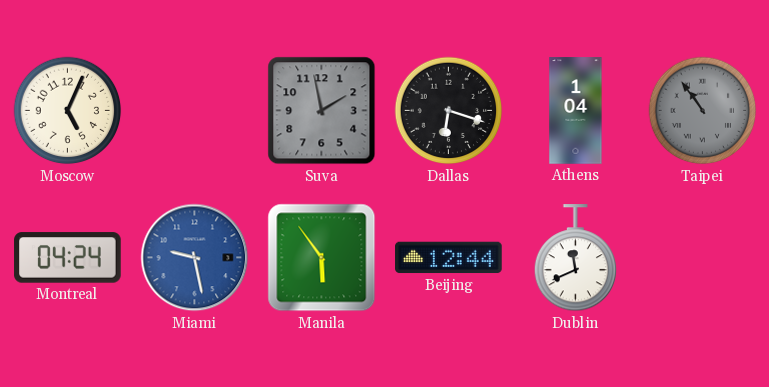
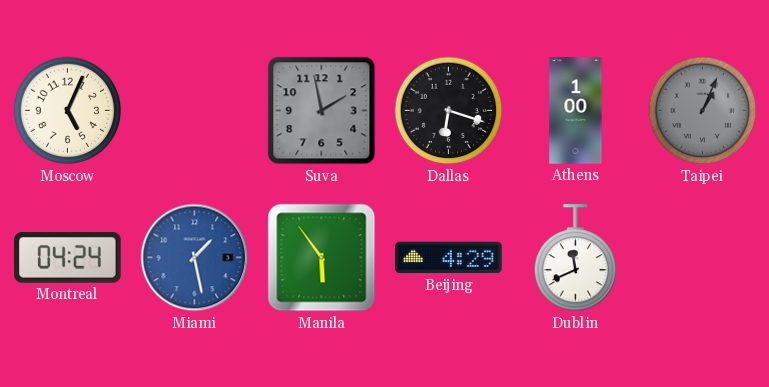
Athens: 1:04 -> 1:00 (576, 111)
Taipei: 10:54 -> 1:04 (703, 111)
Miami: 9:28 -> 1:28 (195, 258)
Beijing: 12:44 -> 4:29 (449, 258)
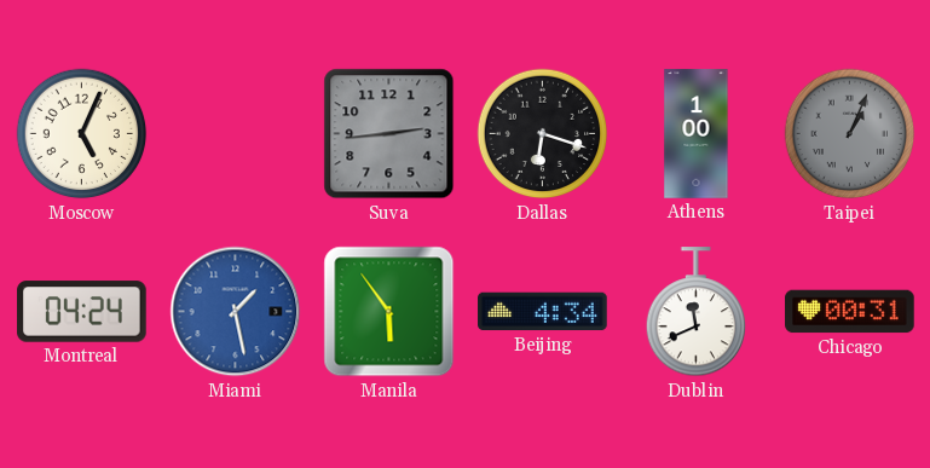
Suva: 1:58 -> 2:44 (389, 134)
Beijing: 4:29 -> 4:34 (543, 312)
Chicago: none -> 00:31 (850, 312)
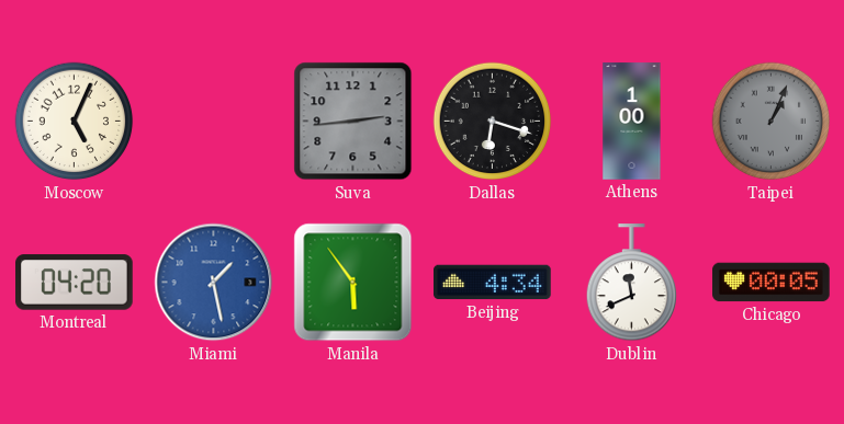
Montreal: 04:24 -> 04:20 (75, 283)
Chicago: 00:31 -> 00:05 (772, 283)
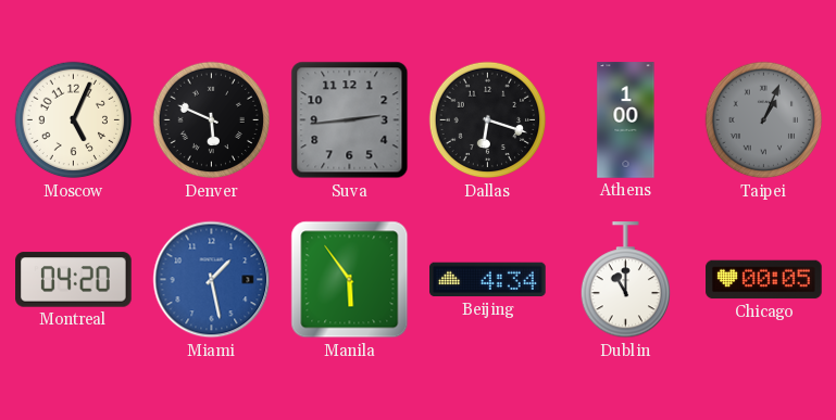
Denver: none -> 5:49 (212, 120)
Dublin: 11:41 -> 11:00 (625, 280)
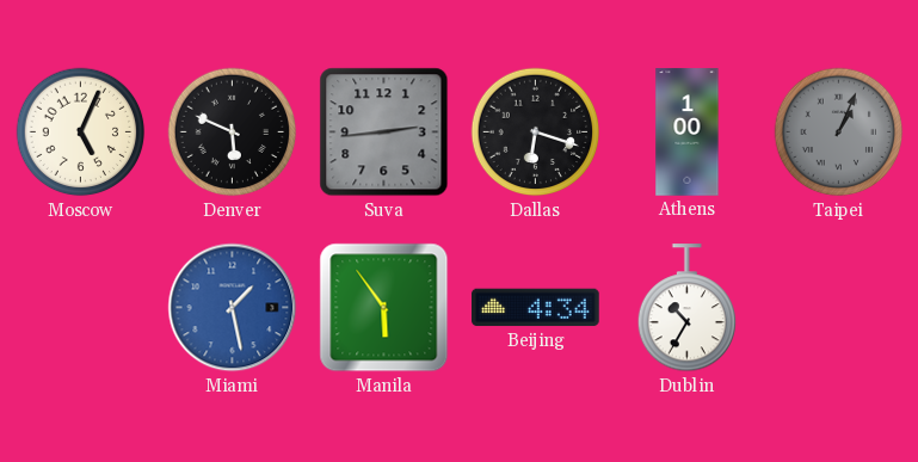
Montreal: 04:20 -> none (74, 280)
Dublin: 11:00 -> 10:35 (686, 308)
Chicago: 00:05 -> none (764, 280)
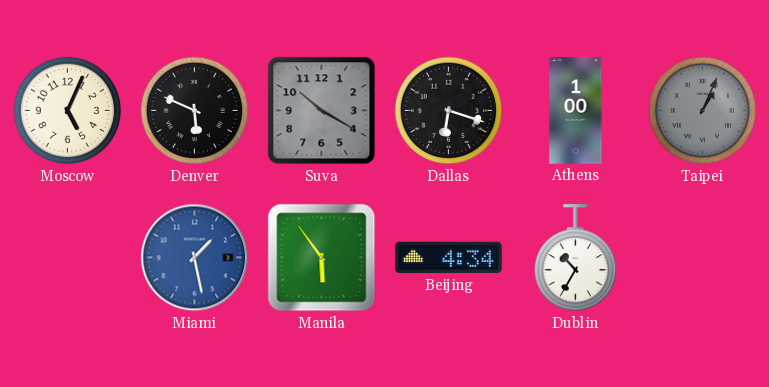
Suva: 2:44 -> 10:20 (322, 111)
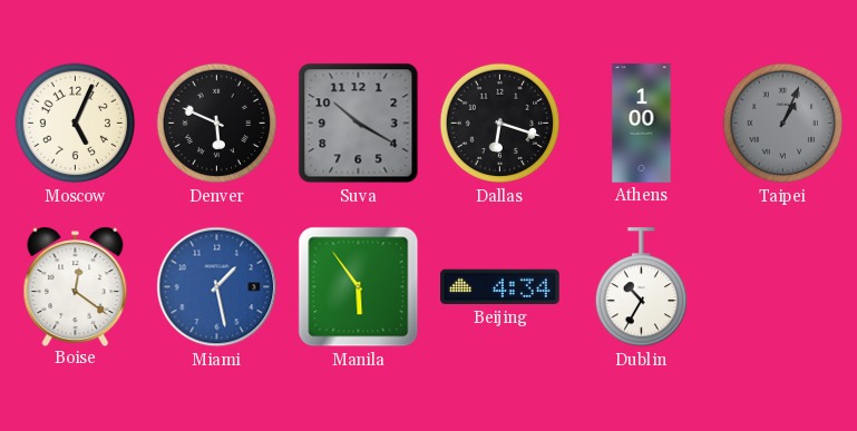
Boise: none -> 12:21 (76, 286)
